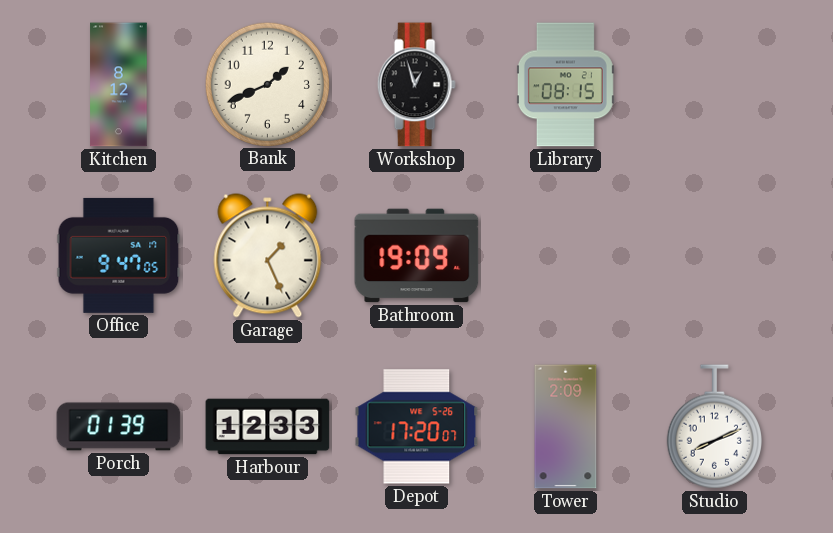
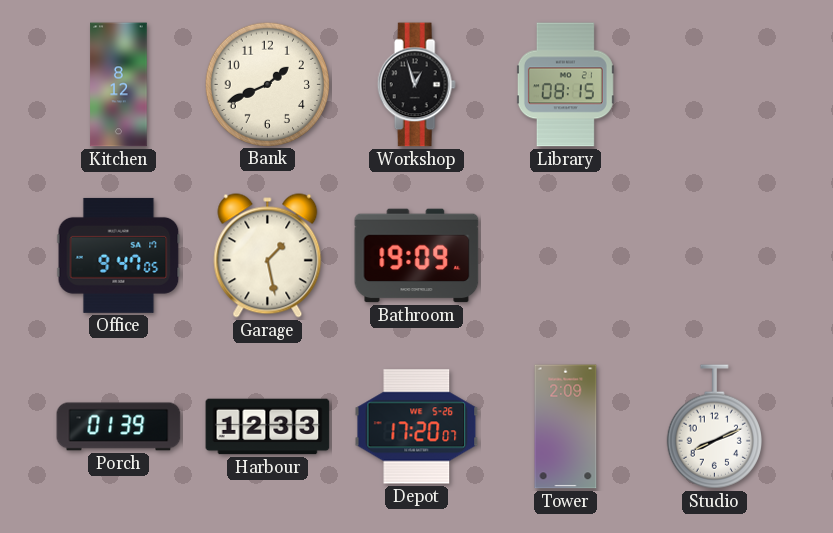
Garage: 1:26 -> 1:28 (268, 256)
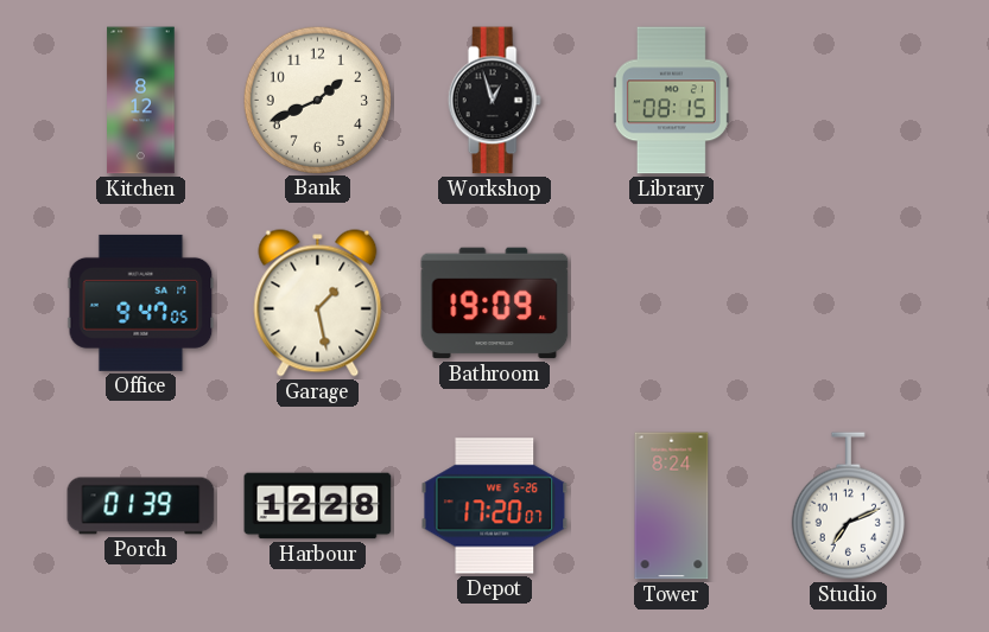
Harbour: 12:33 -> 12:28 (318, 506)
Tower: 2:09 -> 8:24 (672, 506)
Studio: 8:11 -> 7:11 (848, 506)
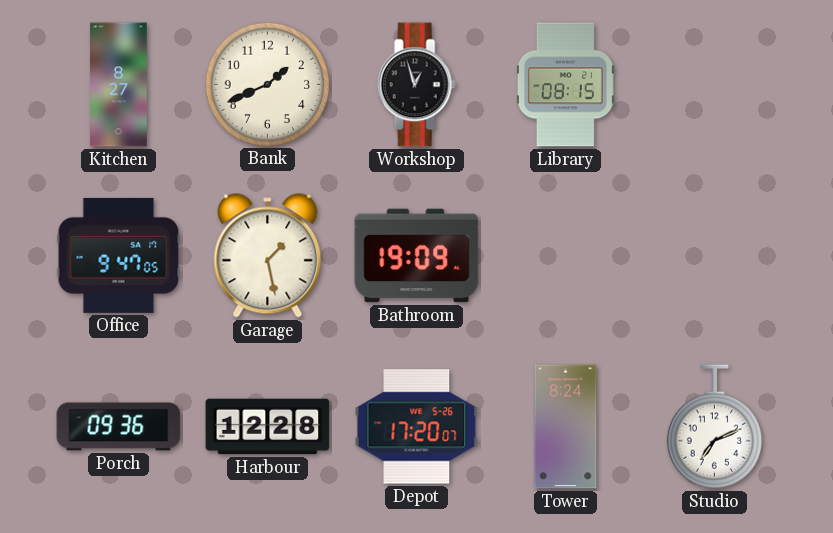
Kitchen: 8:12 -> 8:27 (119, 85)
Porch: 01:39 -> 09:36 (119, 427)
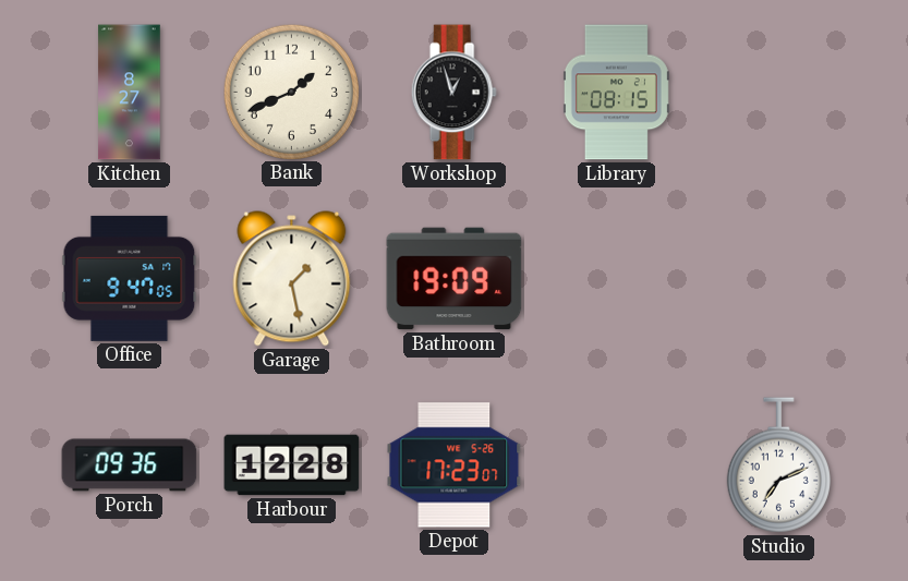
Depot: 17:20 -> 17:23 (455, 465)
Tower: 8:24 -> none (566, 427)
